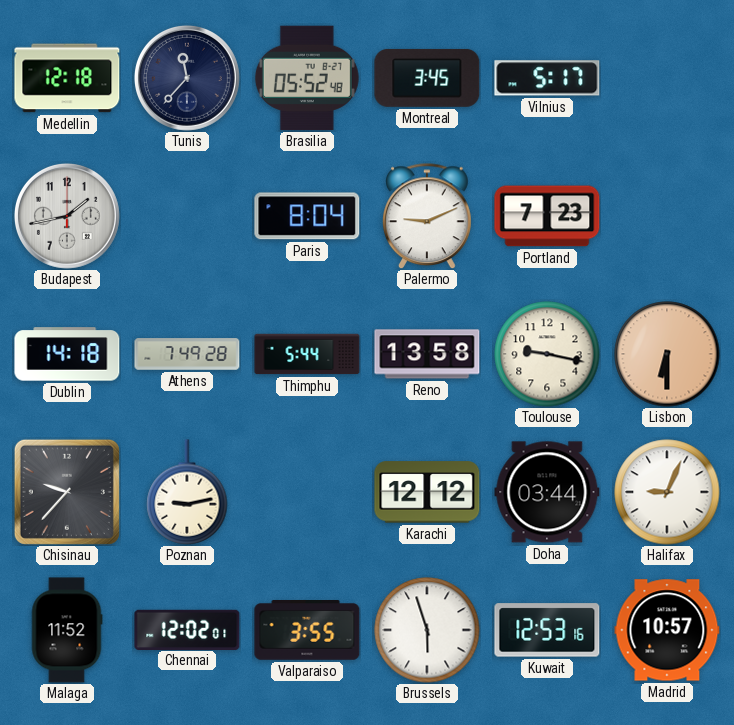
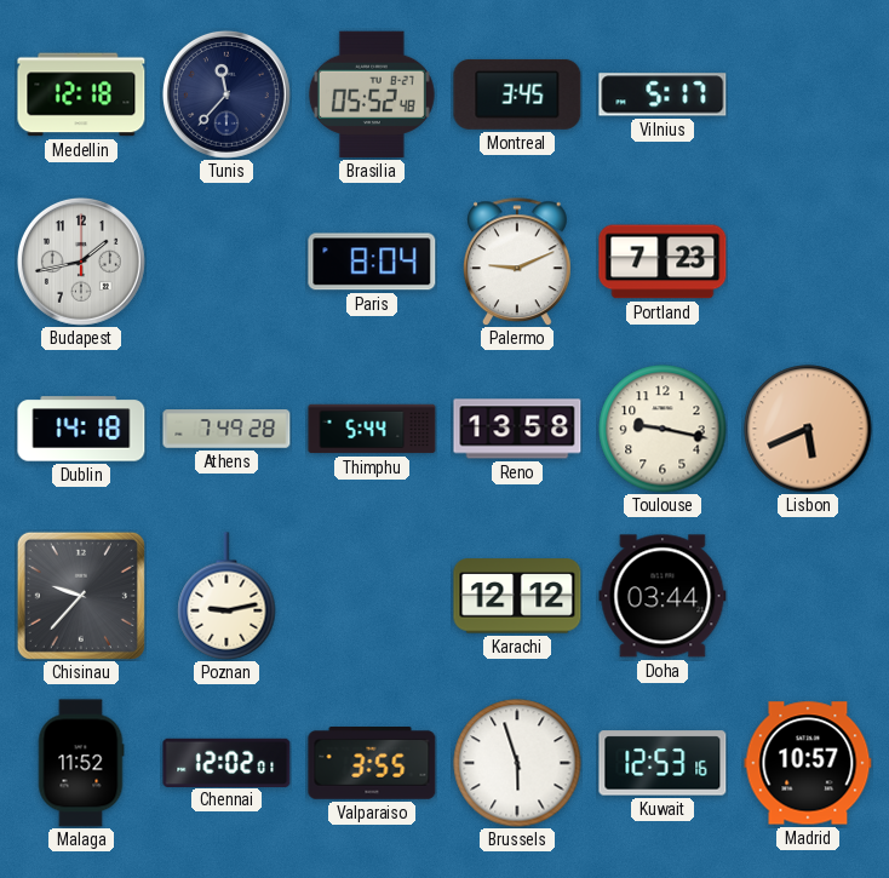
Lisbon: 6:30 -> 5:41 (808, 429)
Halifax: 9:04 -> none (667, 492)
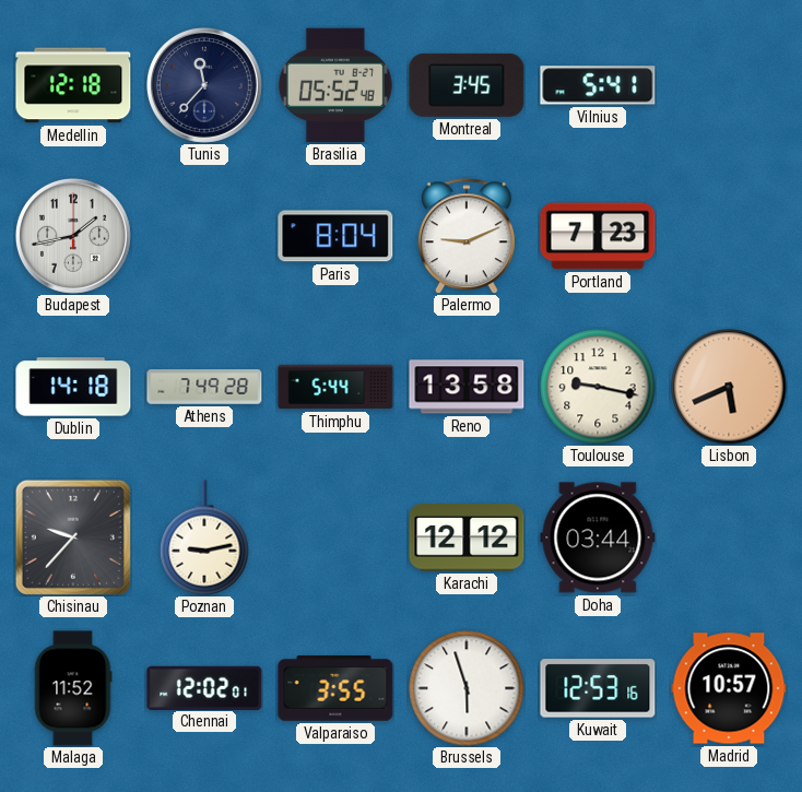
Vilnius: 5:17 -> 5:41 (598, 85)
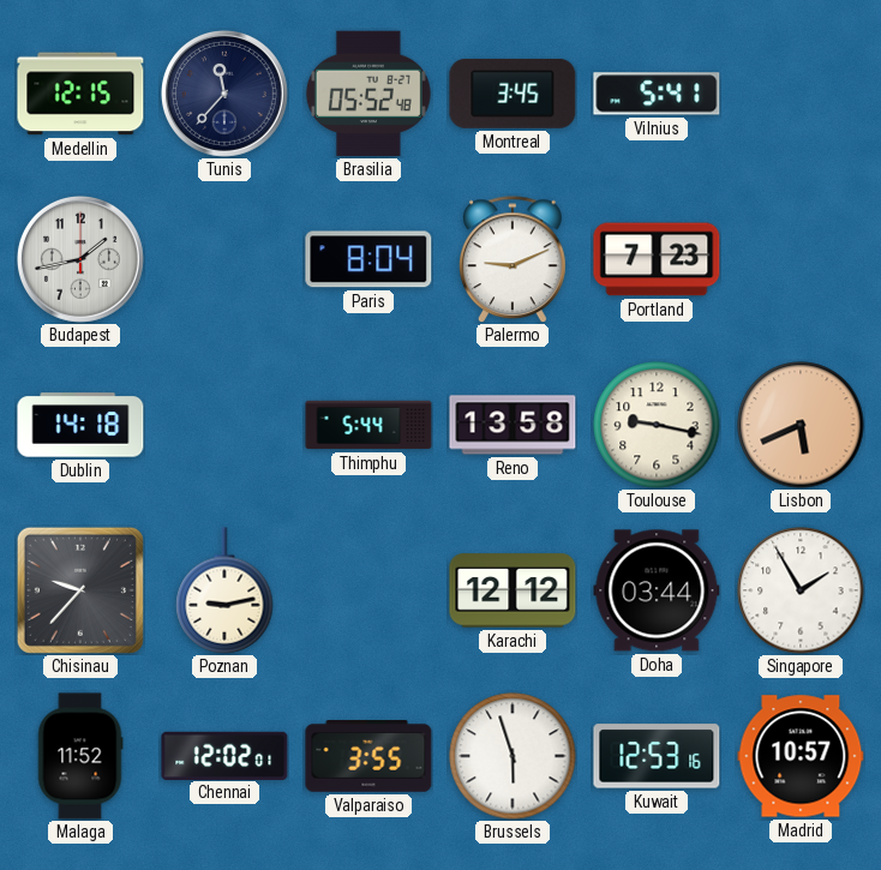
Medellin: 12:18 -> 12:15 (80, 94)
Athens: 7:49 -> none (204, 387)
Singapore: none -> 1:55 (801, 590)
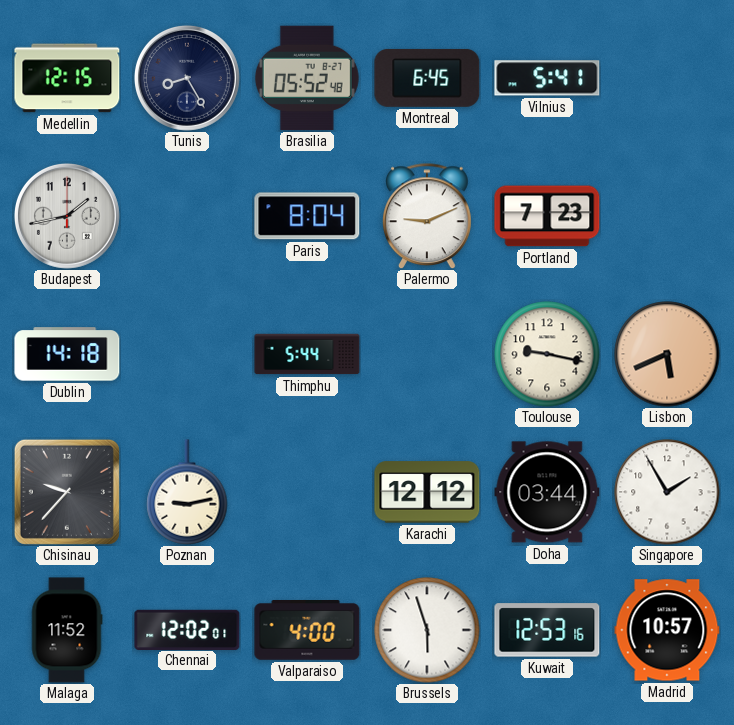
Tunis: 11:37 -> 8:25 (187, 78)
Montreal: 3:45 -> 6:45 (427, 78)
Reno: 13:58 -> none (513, 425)
Valparaiso: 3:55 -> 4:00 (307, 631)
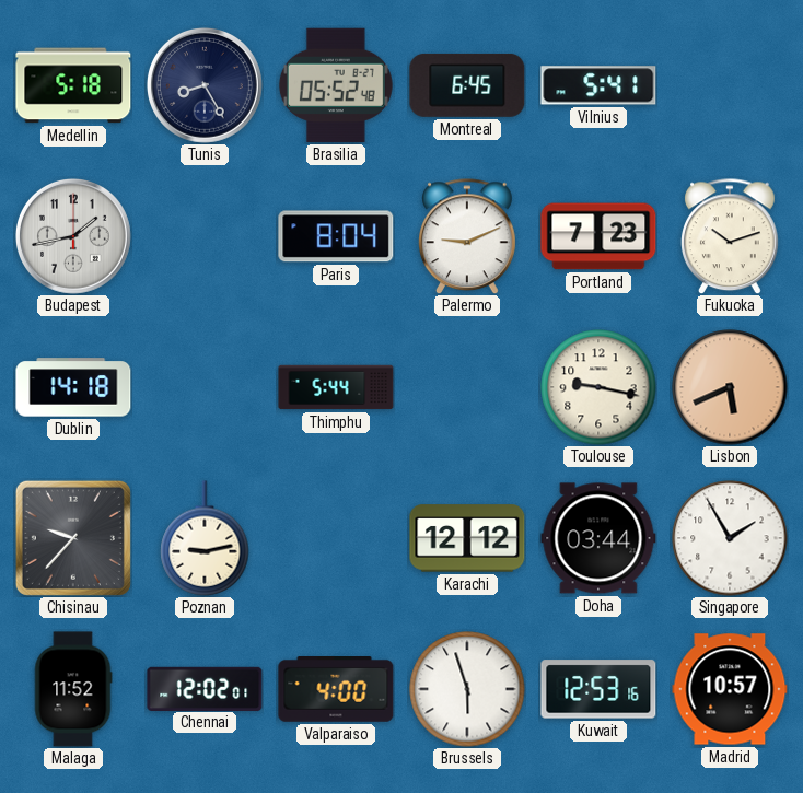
Medellin: 12:15 -> 5:18 (73, 85)
Fukuoka: none -> 10:12 (731, 236)
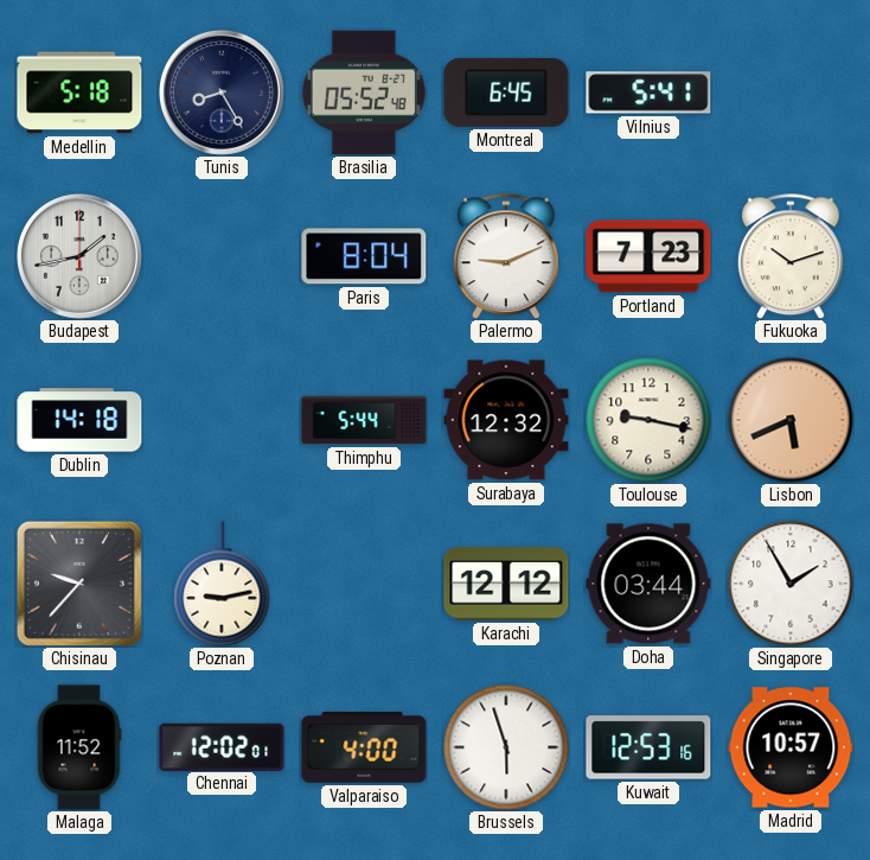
Surabaya: none -> 12:32 (506, 420)
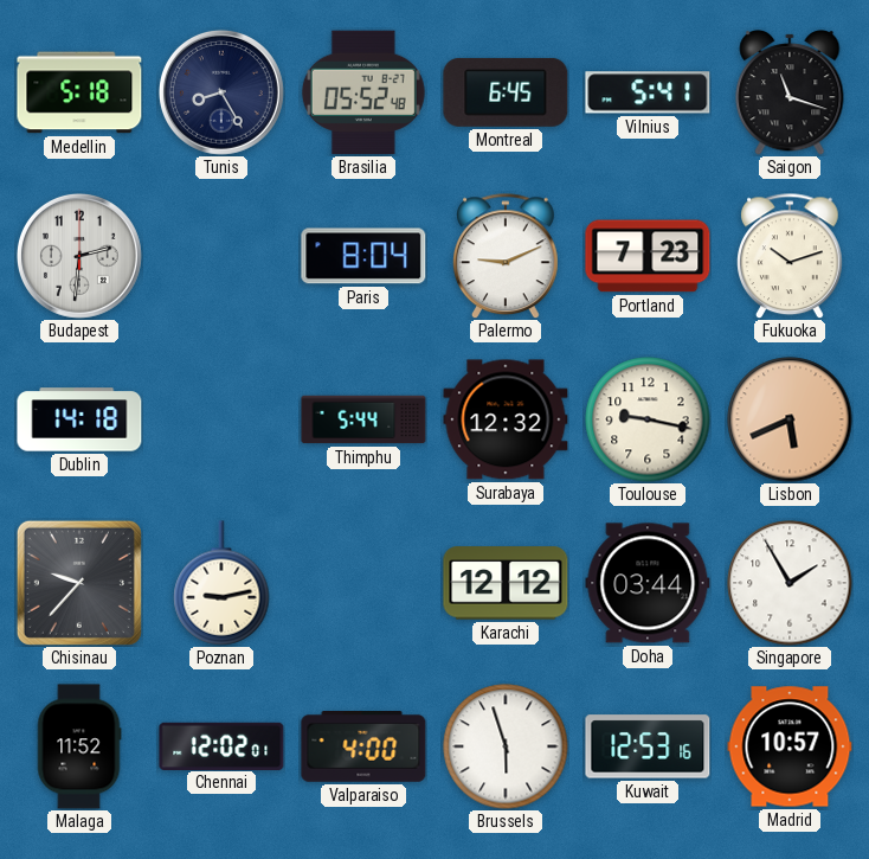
Saigon: none -> 11:18 (790, 92)
Budapest: 1:43 -> 2:31 (79, 256)
